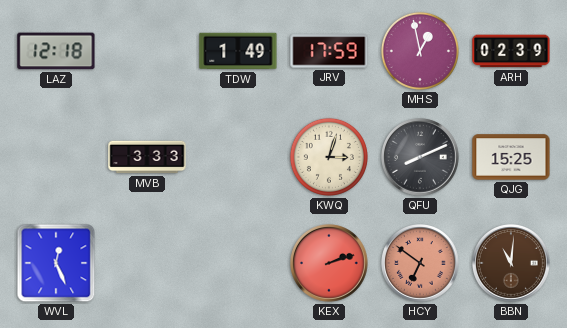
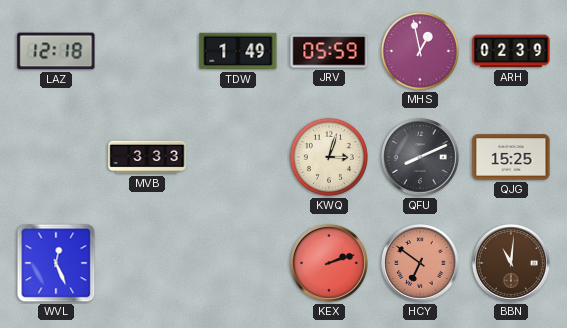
JRV: 17:59 -> 05:59 (329, 51)
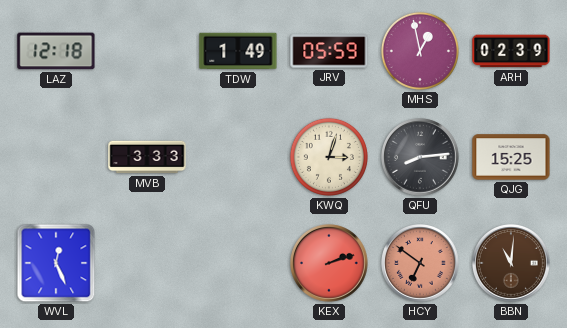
QFU: 8:11 -> 8:14 (421, 158)
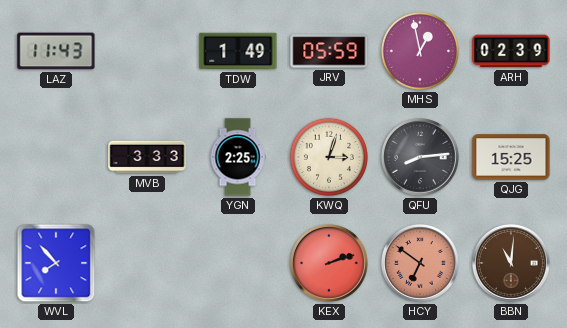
LAZ: 12:18 -> 11:43 (56, 51)
YGN: none -> 2:25 (238, 157)
WVL: 12:26 -> 7:53 (56, 263)
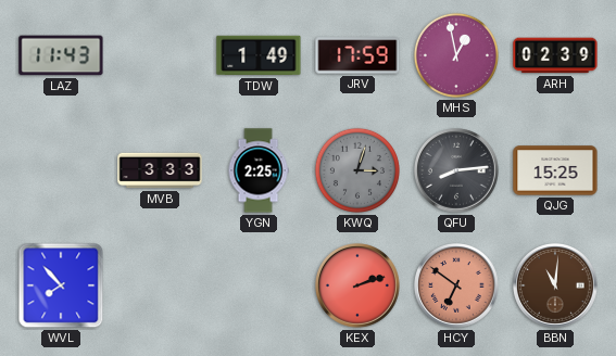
JRV: 05:59 -> 17:59 (357, 55)
KWQ dial: cream -> grey (357, 170)
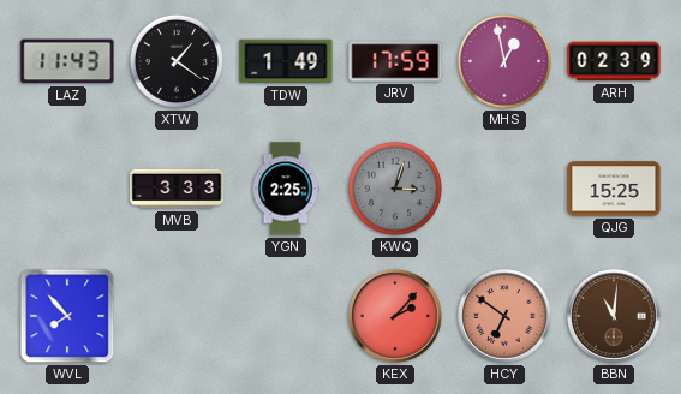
XTW: none -> 1:21 (177, 61)
QFU: 8:14 -> none (457, 171)
KEX: 2:12 -> 2:07 (396, 317)
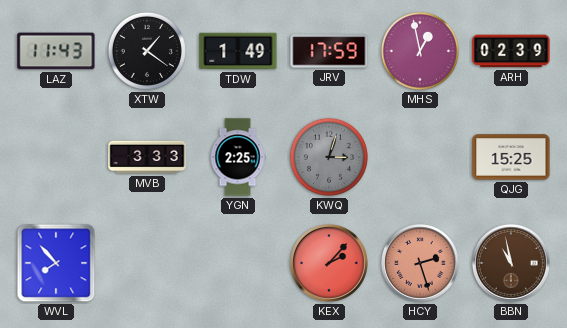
HCY: 6:51 -> 2:27 (421, 264)
BBN: 11:01 -> 10:58 (512, 264)
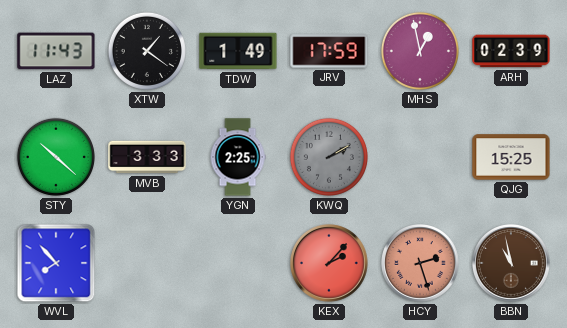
STY: none -> 10:22 (56, 157)
KWQ: 3:03 -> 2:10 (329, 157)
